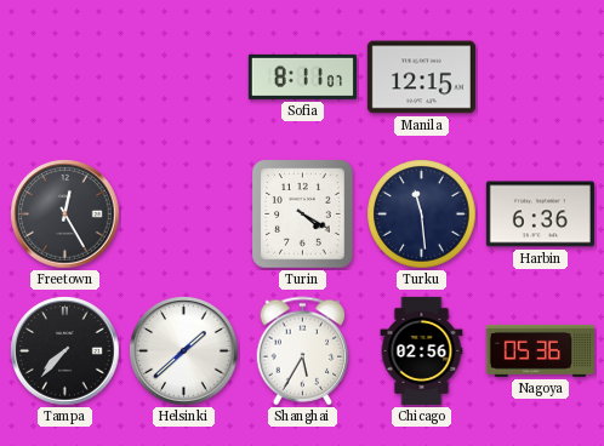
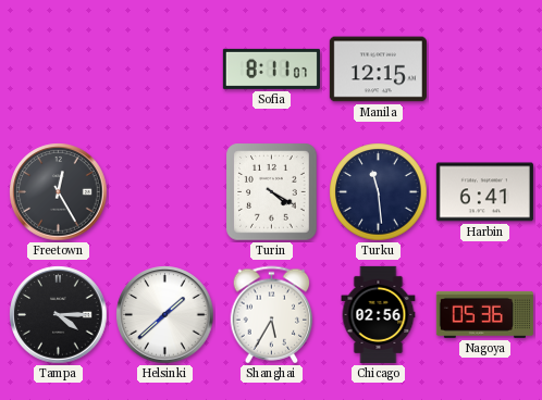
Harbin: 6:36 -> 6:41 (484, 192)
Tampa: 7:37 -> 4:15 (59, 315)
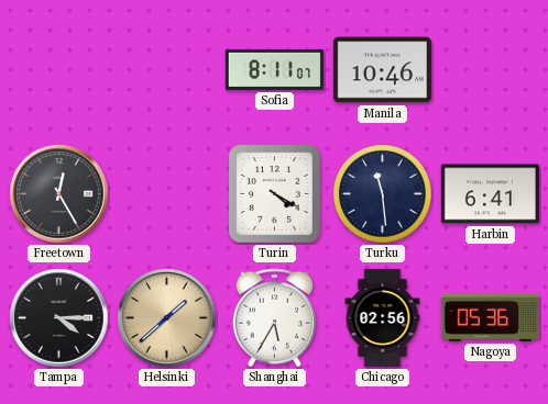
Manila: 12:15 -> 10:46 (382, 70)
Helsinki dial: white -> champagne (167, 318)
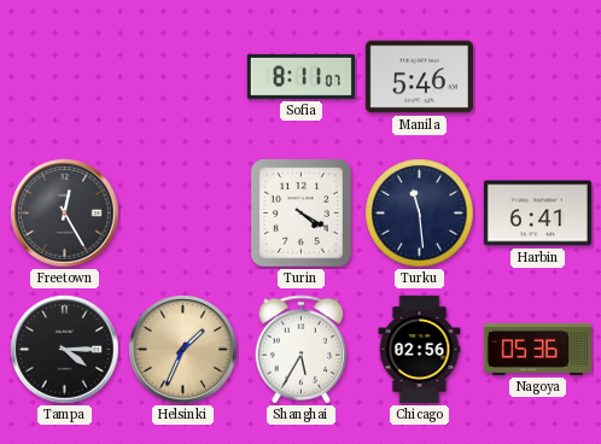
Manila: 10:46 -> 5:46 (419, 77)
Helsinki: 1:38 -> 1:34 (183, 350)
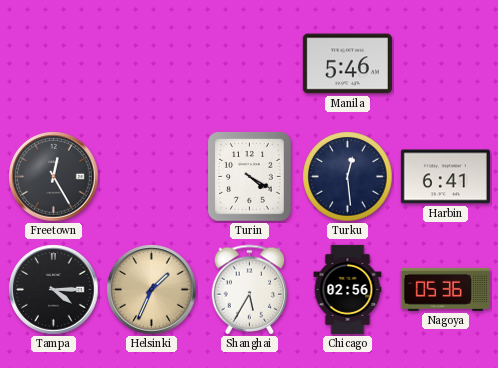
Sofia: 8:11 -> none (300, 76)
Turku: 11:29 -> 12:29 (348, 177)
